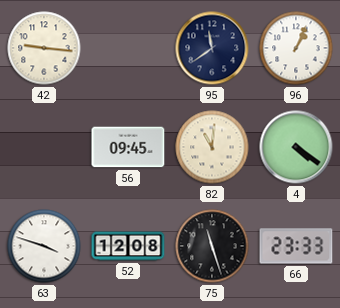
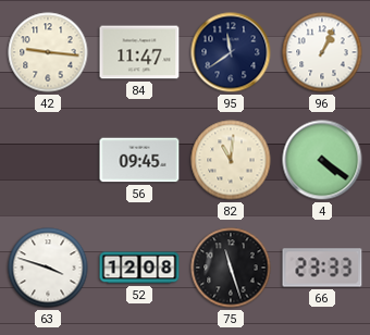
84: none -> 11:47 (139, 52)
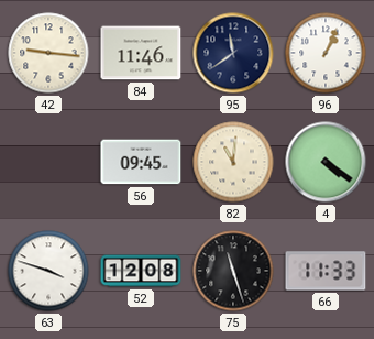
84: 11:47 -> 11:46 (141, 53)
66: 23:33 -> 11:33 (326, 271)
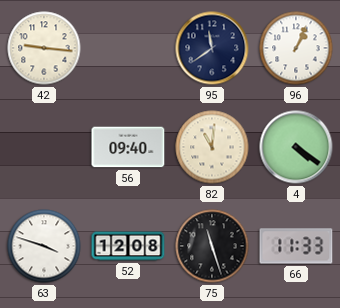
84: 11:46 -> none (141, 53)
56: 09:45 -> 09:40 (128, 147)
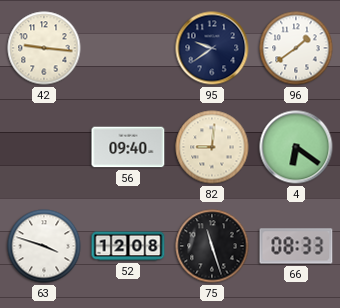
95: 11:39 -> 9:39 (212, 48)
96: 1:04 -> 1:39 (296, 48)
82: 11:01 -> 9:01 (212, 147)
4: 4:21 -> 6:21 (296, 147)
66: 11:33 -> 08:33 (296, 246)
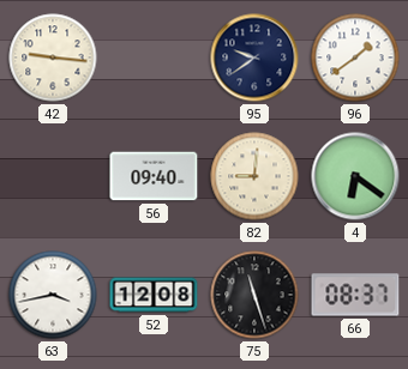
63: 3:48 -> 3:43 (53, 295)
66: 08:33 -> 08:37 (355, 295)
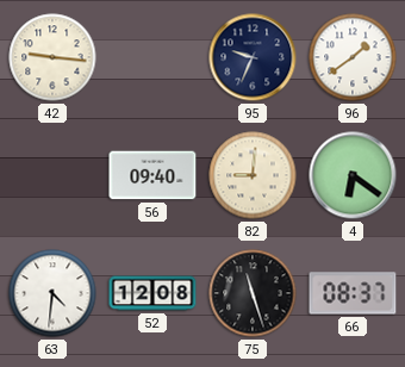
95: 9:39 -> 9:34 (253, 57)
63: 3:43 -> 4:31 (52, 293)
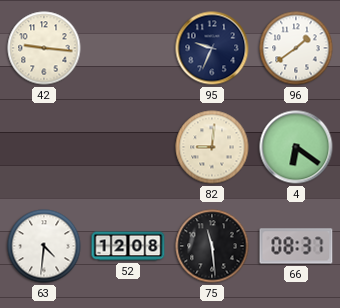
56: 09:40 -> none (152, 175)
75: 11:27 -> 11:29 (212, 246)
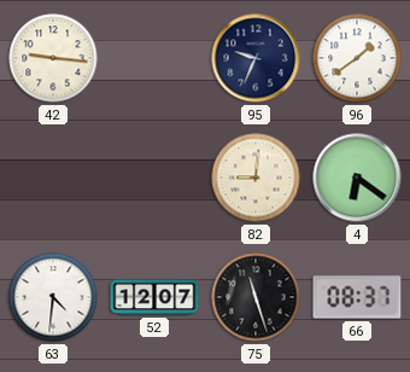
52: 12:08 -> 12:07 (154, 297)
75: 11:29 -> 11:27 (256, 297)
